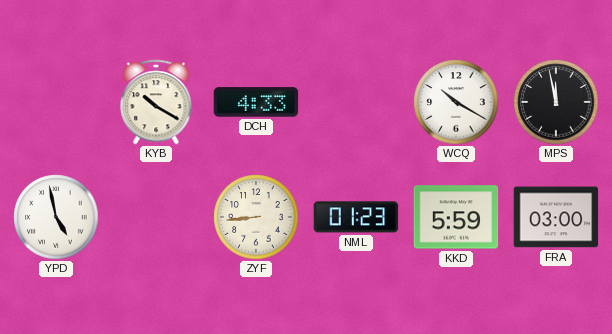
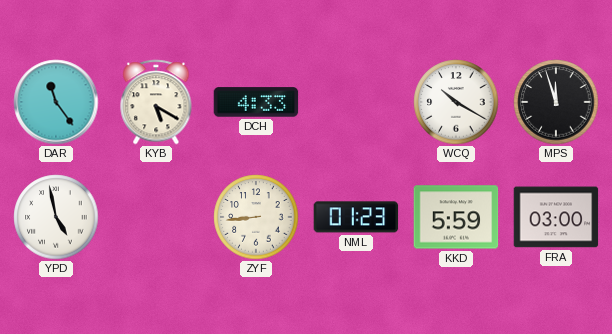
DAR: none -> 11:24 (56, 102)
KYB: 10:20 -> 5:20 (156, 102)
MPS: 11:58 -> 11:57 (556, 102)
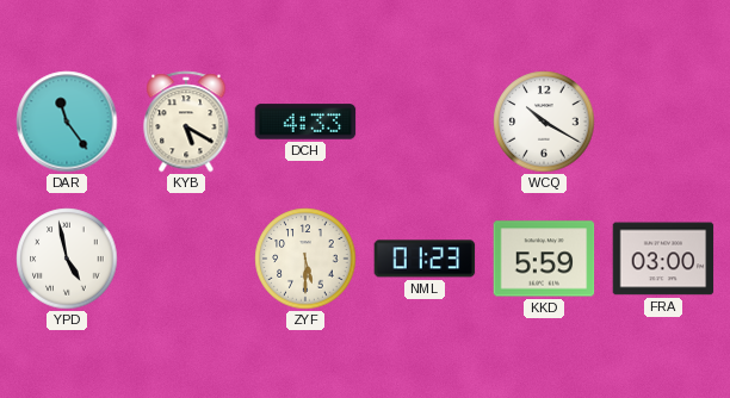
MPS: 11:57 -> none (556, 102)
ZYF: 8:44 -> 5:30 (305, 259)
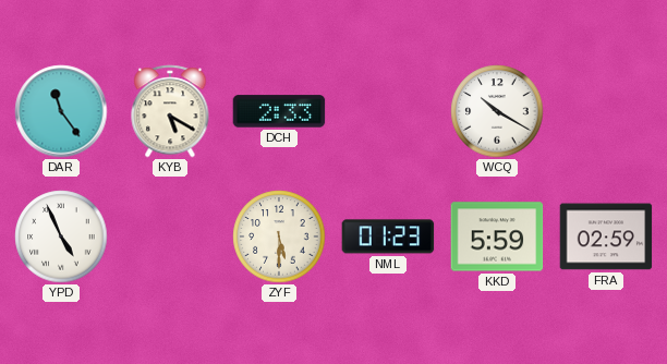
DCH: 4:33 -> 2:33 (279, 111)
YPD: 4:58 -> 4:56 (61, 236)
FRA: 03:00 -> 02:59 (606, 236)
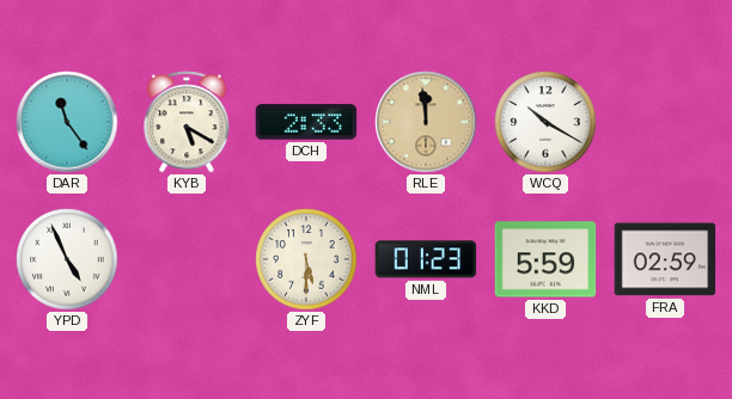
RLE: none -> 11:59 (426, 122)
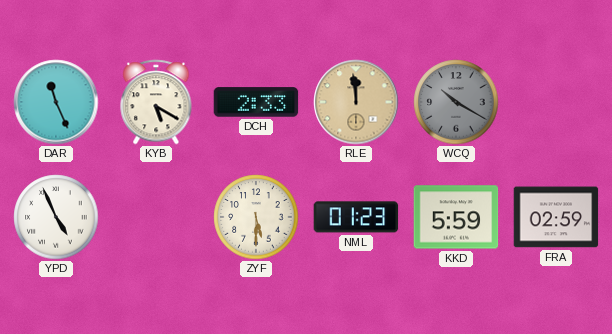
DAR: 11:24 -> 11:26 (56, 102)
WCQ dial: white -> grey (456, 102)
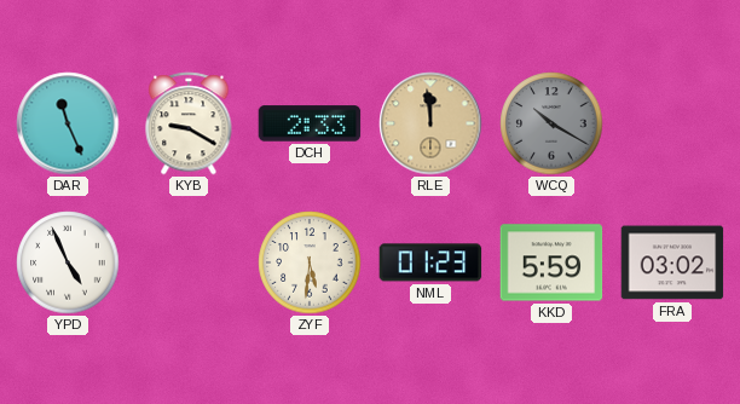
KYB: 5:20 -> 9:20 (189, 123)
ZYF: 5:30 -> 5:31 (310, 262)
FRA: 02:59 -> 03:02 (672, 262)
